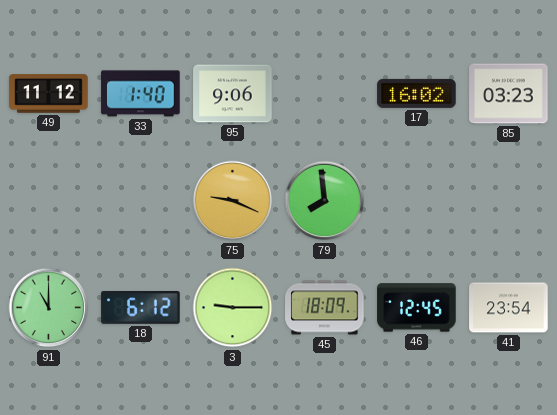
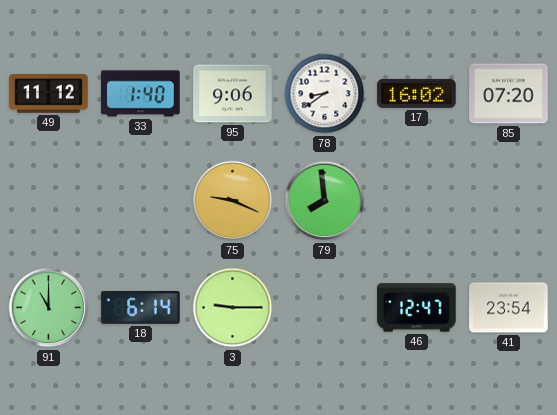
78: none -> 8:39 (325, 94)
85: 03:23 -> 07:20 (509, 94)
18: 6:12 -> 6:14 (141, 307)
45: 18:09 -> none (325, 308)
46: 12:45 -> 12:47 (417, 308)
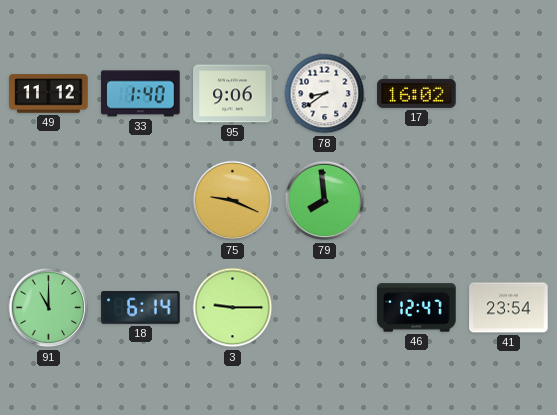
85: 07:20 -> none (509, 94)
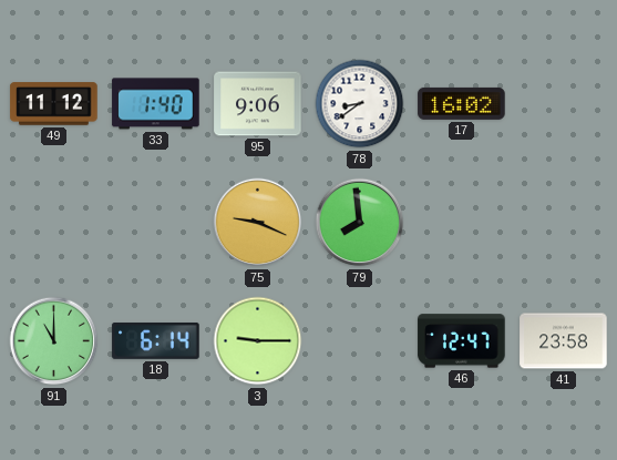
41: 23:54 -> 23:58 (564, 341)
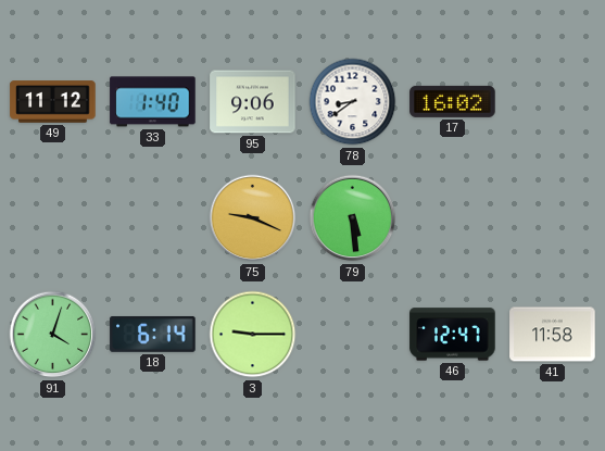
79: 7:59 -> 5:29 (353, 218)
91: 11:00 -> 4:03 (53, 335)
41: 23:58 -> 11:58 (553, 335)
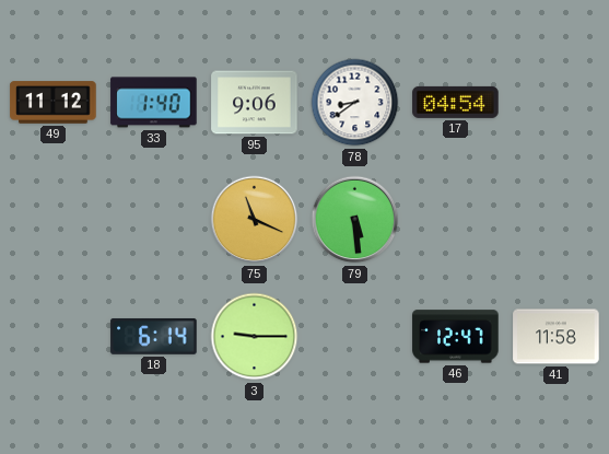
17: 16:02 -> 04:54 (456, 102)
75: 9:19 -> 11:19 (255, 220)
91: 4:03 -> none (53, 335)
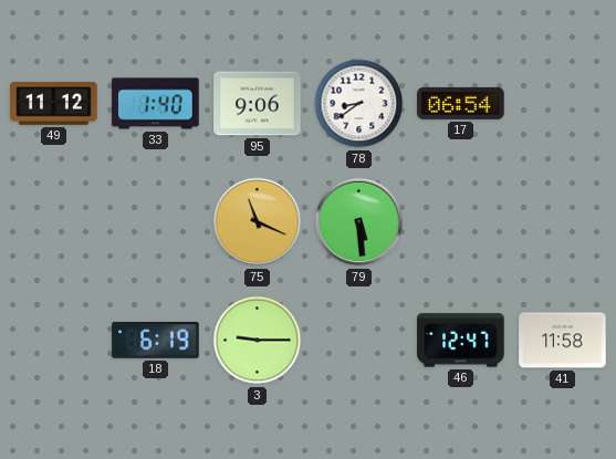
17: 04:54 -> 06:54 (461, 103)
18: 6:14 -> 6:19 (156, 340)
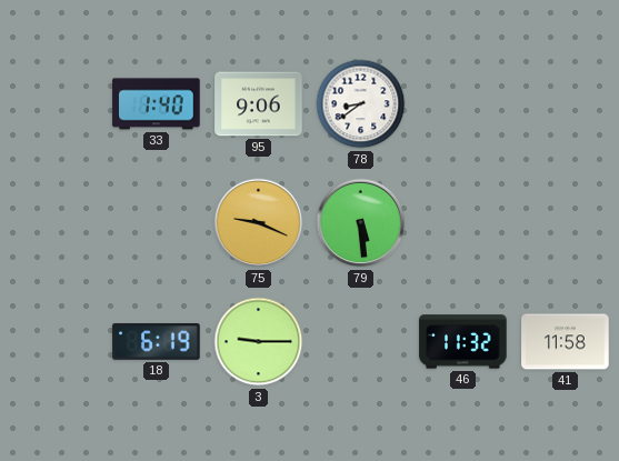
49: 11:12 -> none (54, 104)
17: 06:54 -> none (461, 103)
75: 11:19 -> 9:19 (259, 223)
46: 12:47 -> 11:32 (463, 342)
